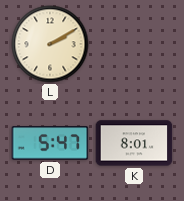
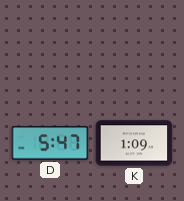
L: 2:10 -> none (50, 44)
K: 8:01 -> 1:09 (134, 143)
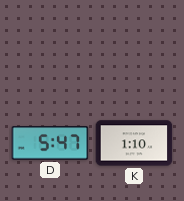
K: 1:09 -> 1:10 (134, 143)
